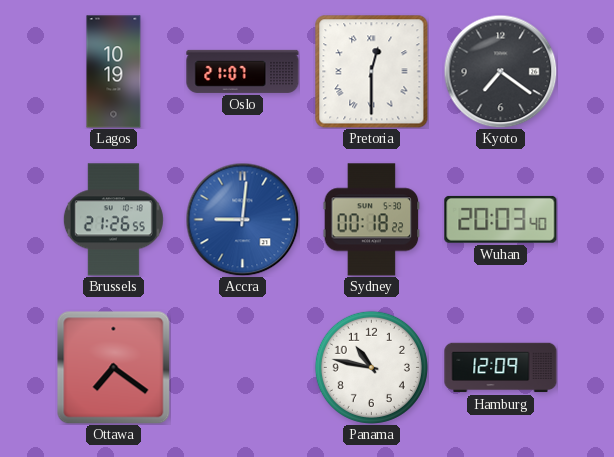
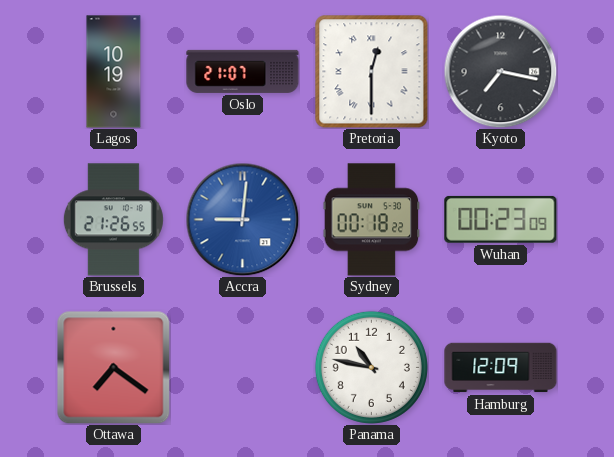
Kyoto: 7:21 -> 7:17 (500, 71)
Wuhan: 20:03 -> 00:23 (501, 219)
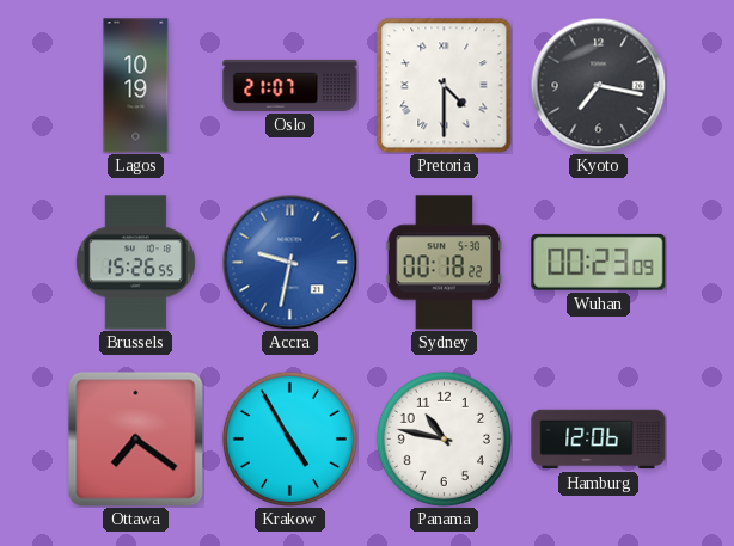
Pretoria: 12:30 -> 4:30 (445, 86)
Brussels: 21:26 -> 15:26 (135, 263)
Accra: 9:01 -> 9:32 (289, 262)
Krakow: none -> 4:55 (289, 438)
Hamburg: 12:09 -> 12:06 (599, 440)
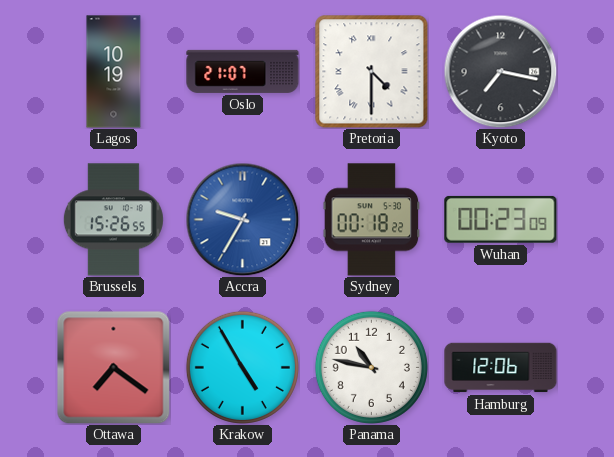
Accra: 9:32 -> 9:35 (242, 219)
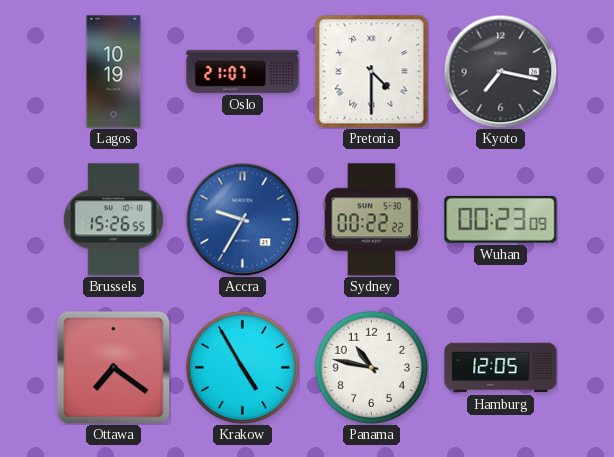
Sydney: 00:18 -> 00:22 (372, 220)
Hamburg: 12:06 -> 12:05 (501, 368)
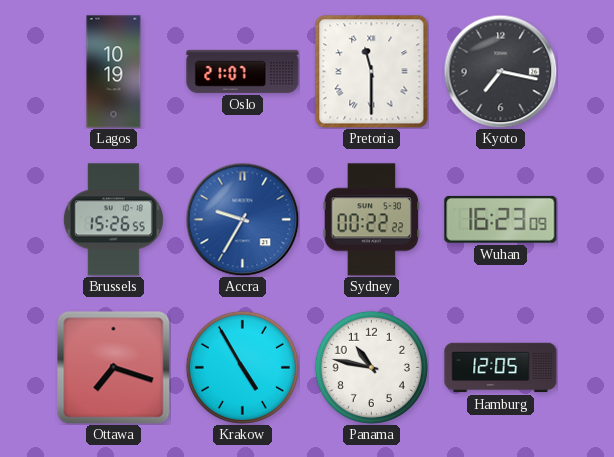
Pretoria: 4:30 -> 11:30 (372, 72)
Wuhan: 00:23 -> 16:23 (501, 219)
Ottawa: 7:21 -> 7:18 (113, 367)
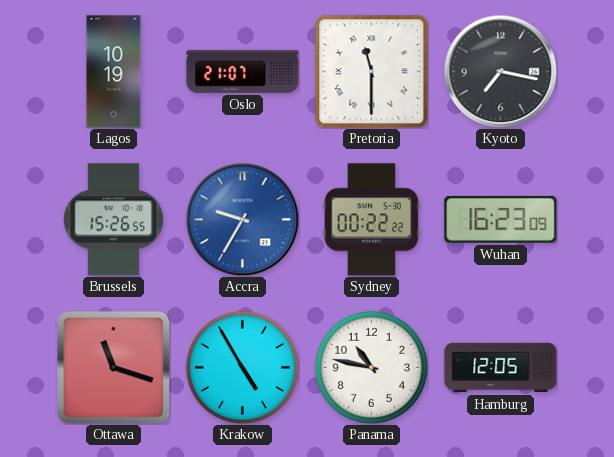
Ottawa: 7:18 -> 11:18 (113, 367)
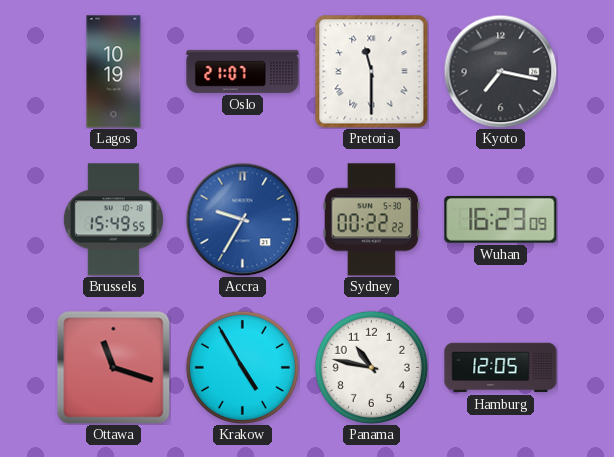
Brussels: 15:26 -> 15:49 (113, 220)
